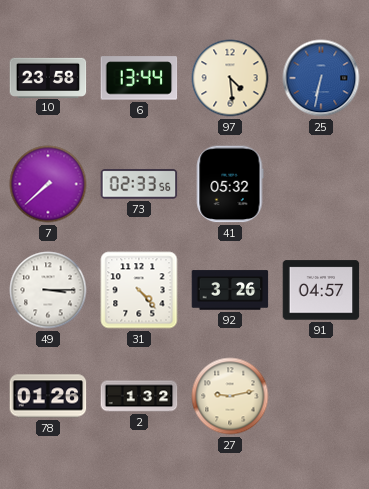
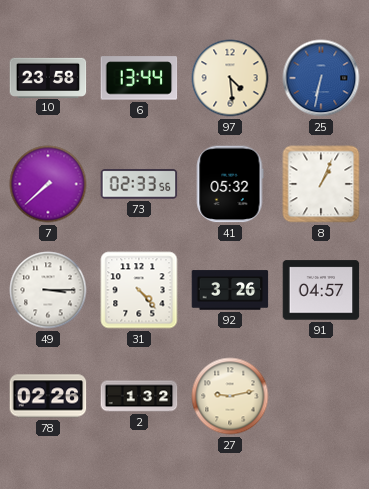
8: none -> 1:04 (321, 184)
78: 01:26 -> 02:26 (48, 396)
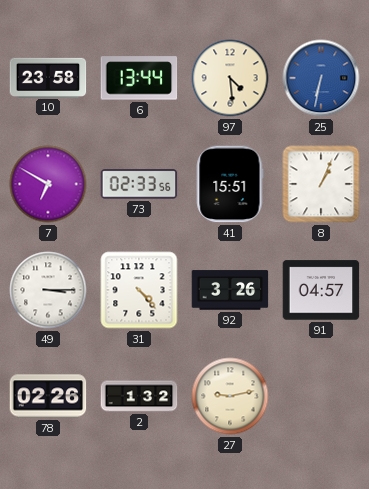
7: 7:38 -> 6:50 (48, 184)
41: 05:32 -> 15:51 (230, 184)
